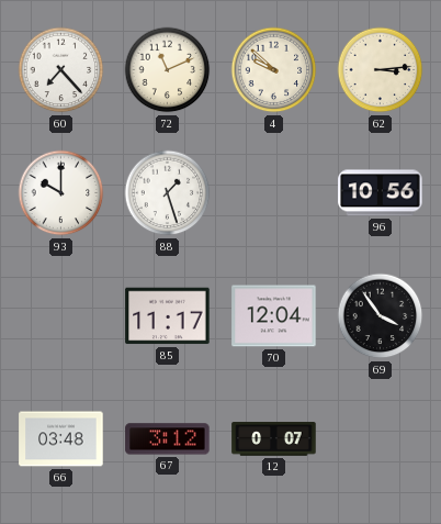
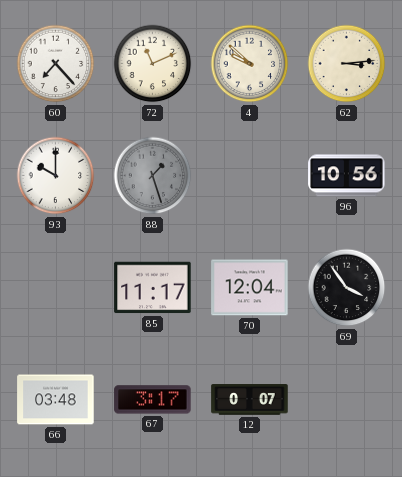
88 dial: white -> grey (153, 176)
67: 3:12 -> 3:17 (153, 400)
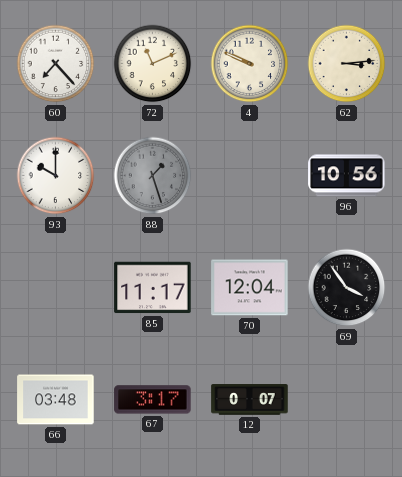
4: 9:52 -> 9:49 (250, 64)
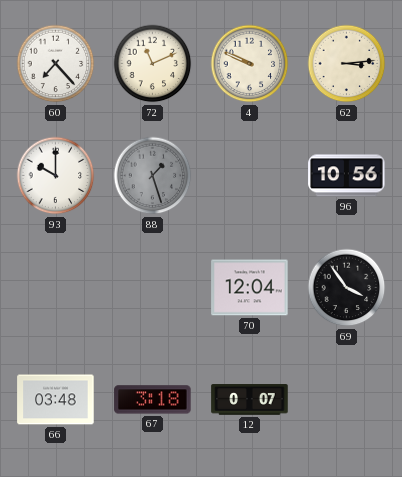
85: 11:17 -> none (153, 288)
67: 3:17 -> 3:18 (153, 400)
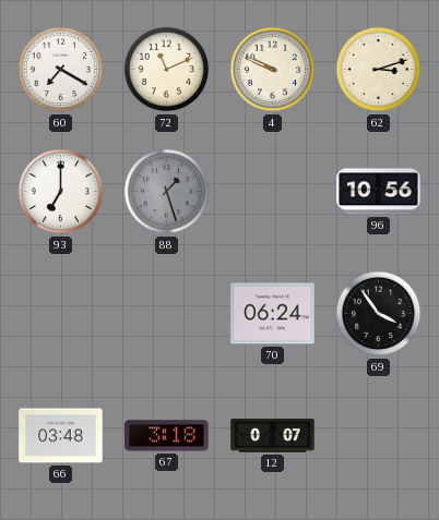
60: 7:23 -> 7:20 (61, 70)
62: 3:14 -> 3:12 (379, 70)
93: 10:00 -> 7:00 (61, 192)
70: 12:04 -> 06:24 (273, 314)
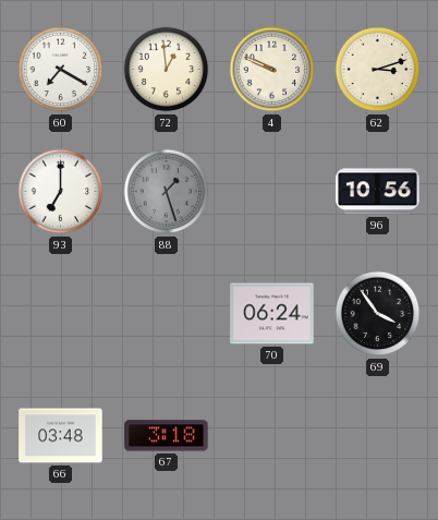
72: 11:11 -> 12:59 (167, 70)
12: 0:07 -> none (273, 436)
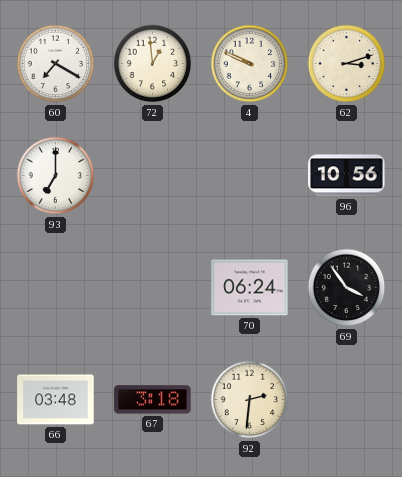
88: 1:27 -> none (167, 192)
92: none -> 2:31 (250, 400)
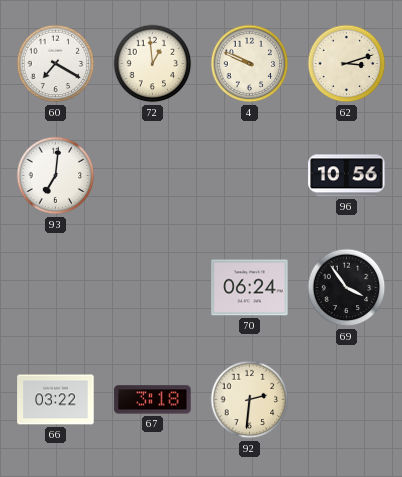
93: 7:00 -> 7:01 (56, 176)
66: 03:48 -> 03:22 (56, 400)
